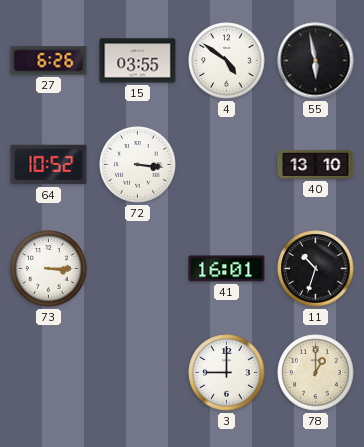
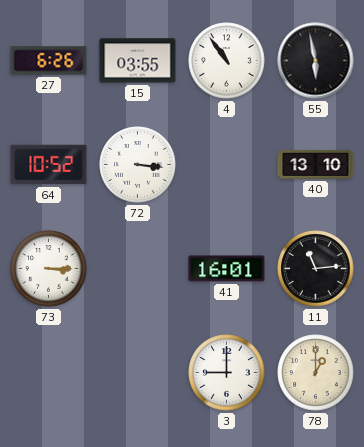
4: 4:51 -> 10:54 (227, 61)
11: 10:33 -> 11:14 (316, 269)
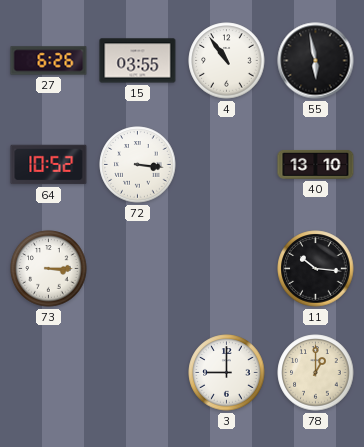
41: 16:01 -> none (227, 269)
11: 11:14 -> 10:16 (316, 269)
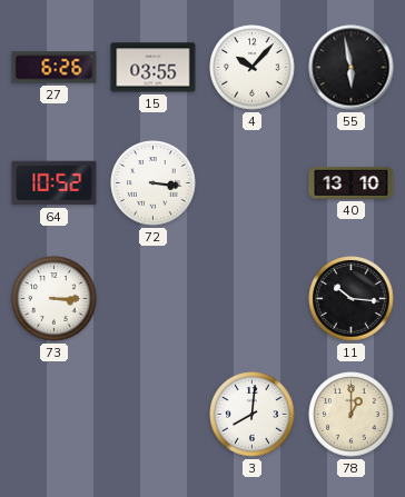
4: 10:54 -> 10:07 (253, 68)
3: 9:00 -> 8:01 (253, 415)
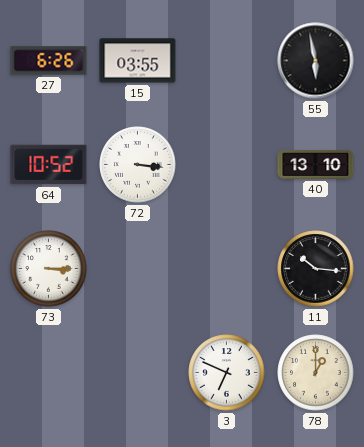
4: 10:07 -> none (253, 68)
3: 8:01 -> 6:49 (227, 373)
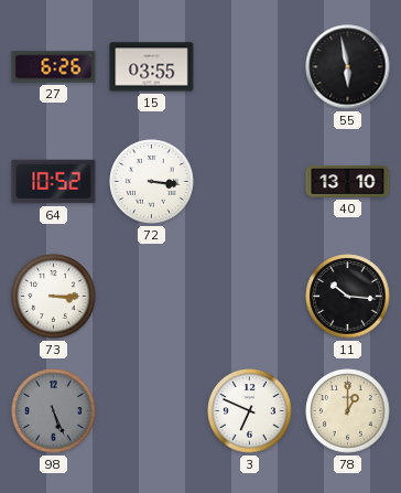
98: none -> 5:26 (54, 411)
